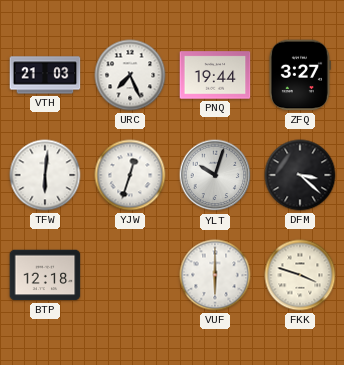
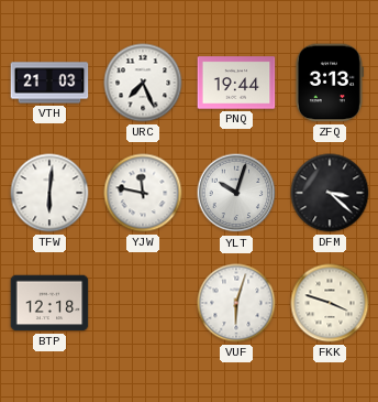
ZFQ: 3:27 -> 3:13 (329, 83)
YJW: 12:33 -> 11:47 (143, 193)
VUF: 6:00 -> 6:03 (236, 303)
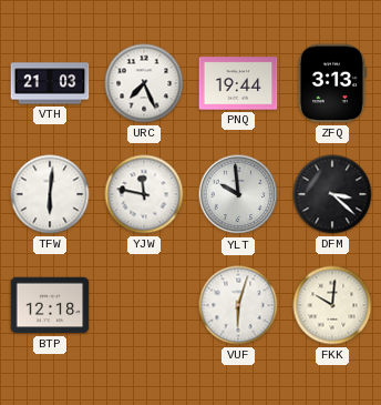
YLT: 10:03 -> 9:59 (238, 194)
FKK: 3:48 -> 10:01 (332, 305)
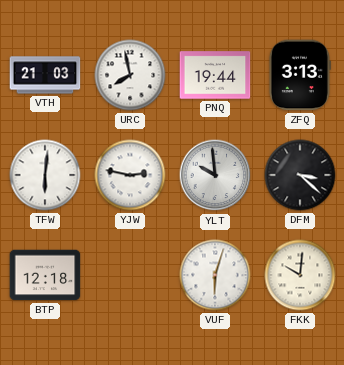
URC: 7:26 -> 7:58 (130, 75)
YJW: 11:47 -> 2:47 (130, 175)
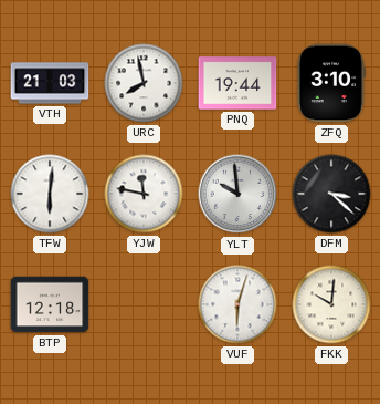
ZFQ: 3:13 -> 3:10 (330, 83)
YJW: 2:47 -> 11:47 (144, 194)
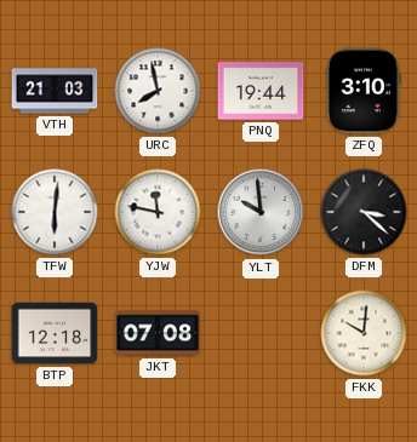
JKT: none -> 07:08 (158, 333)
VUF: 6:03 -> none (237, 304)
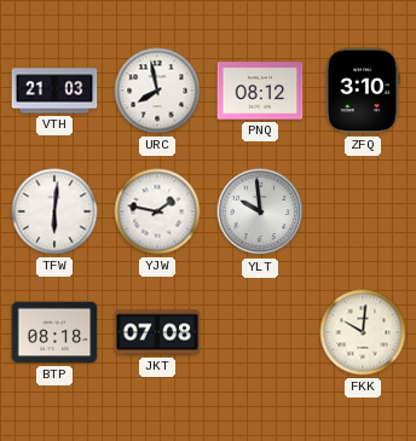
PNQ: 19:44 -> 08:12 (260, 91)
YJW: 11:47 -> 1:47 (157, 211)
DFM: 3:22 -> none (364, 212)
BTP: 12:18 -> 08:18 (54, 332)
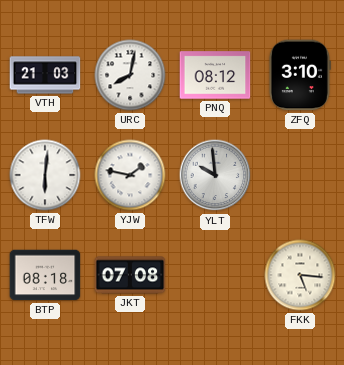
URC: 7:58 -> 8:02 (130, 75)
FKK: 10:01 -> 5:16 (300, 275)
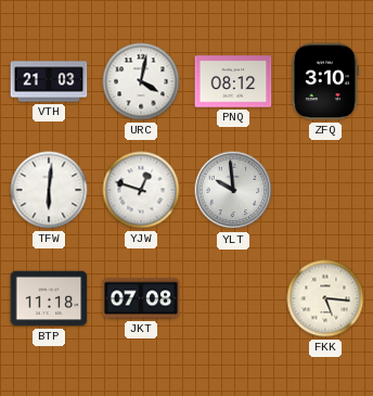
URC: 8:02 -> 4:02 (141, 81)
YJW: 1:47 -> 12:48 (141, 190)
BTP: 08:18 -> 11:18 (49, 298)
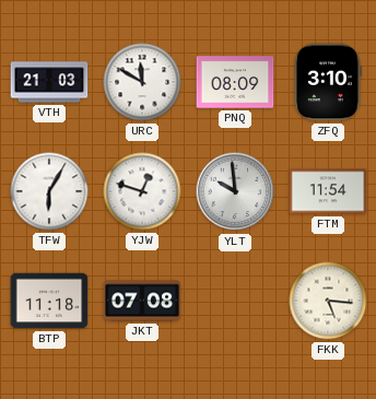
URC: 4:02 -> 11:50 (142, 82)
PNQ: 08:12 -> 08:09 (235, 82)
TFW: 6:01 -> 6:05 (49, 191)
FTM: none -> 11:54 (328, 191)
